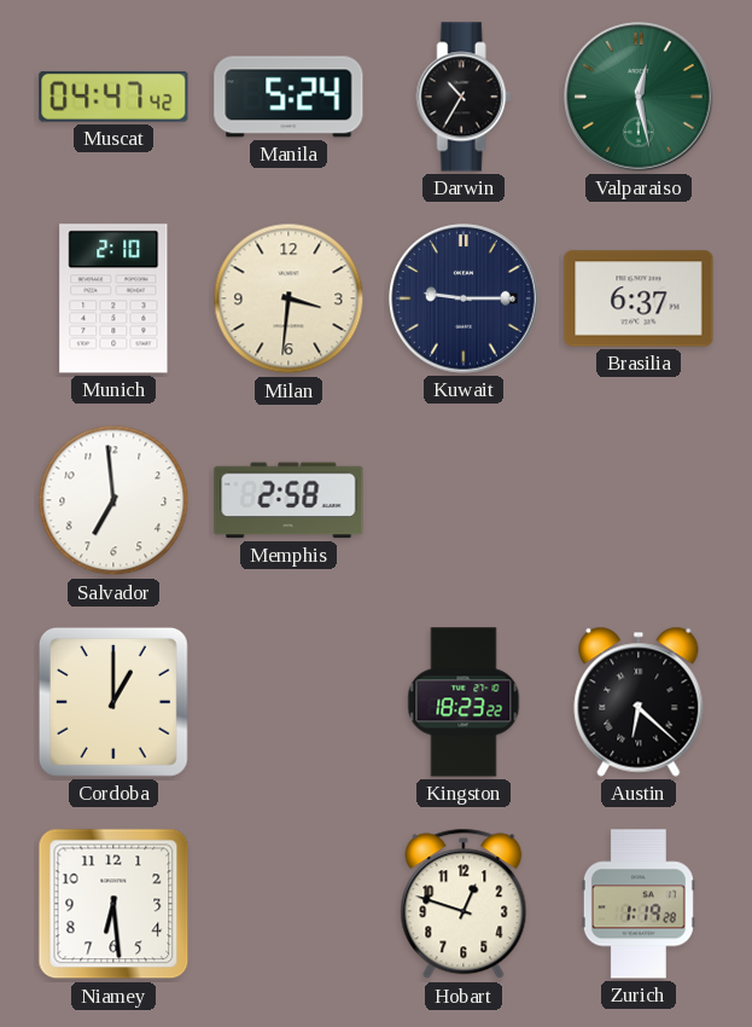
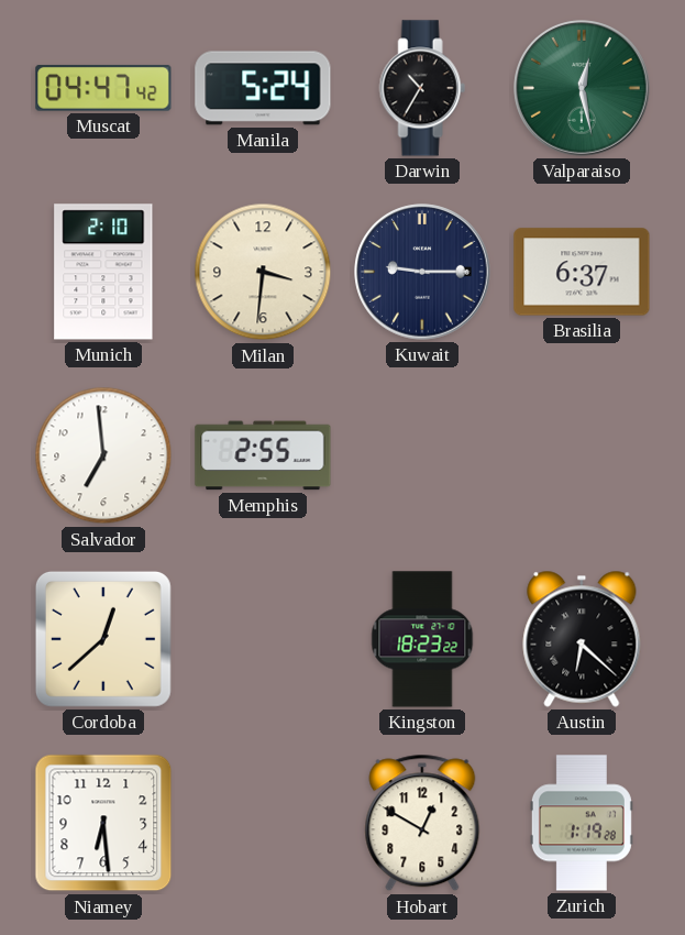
Memphis: 2:58 -> 2:55 (263, 455)
Cordoba: 1:00 -> 12:38 (103, 639)
Hobart: 12:48 -> 12:50 (422, 823)
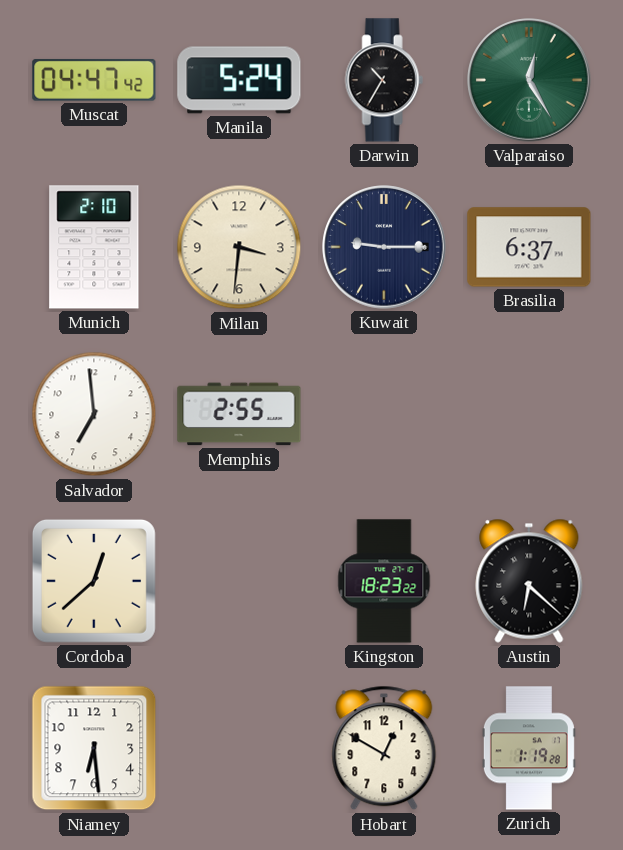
Valparaiso: 12:28 -> 12:25 (529, 80)
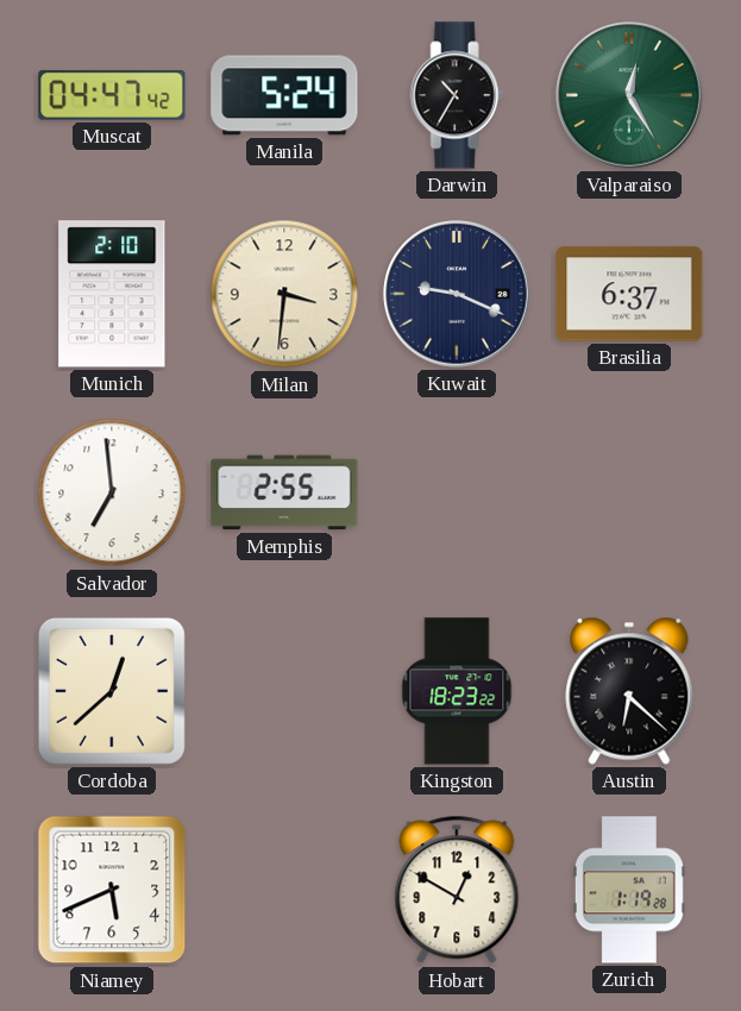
Kuwait: 9:15 -> 9:19 (457, 294)
Niamey: 6:29 -> 5:41 (112, 890)
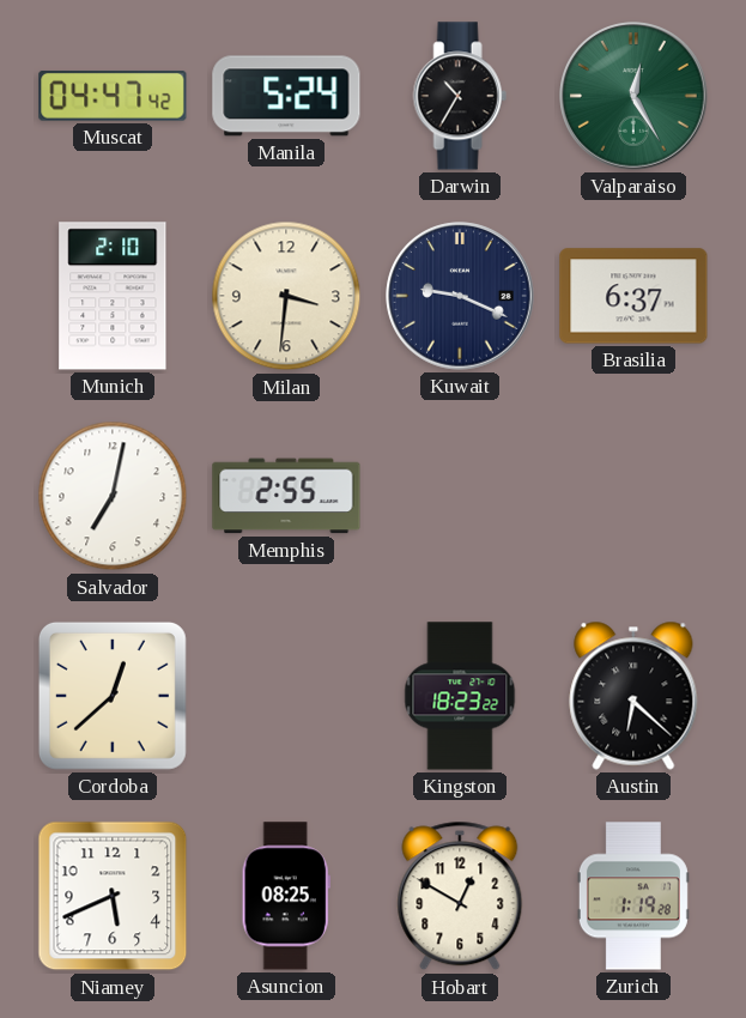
Salvador: 6:59 -> 7:02 (113, 496)
Asuncion: none -> 08:25 (286, 896)
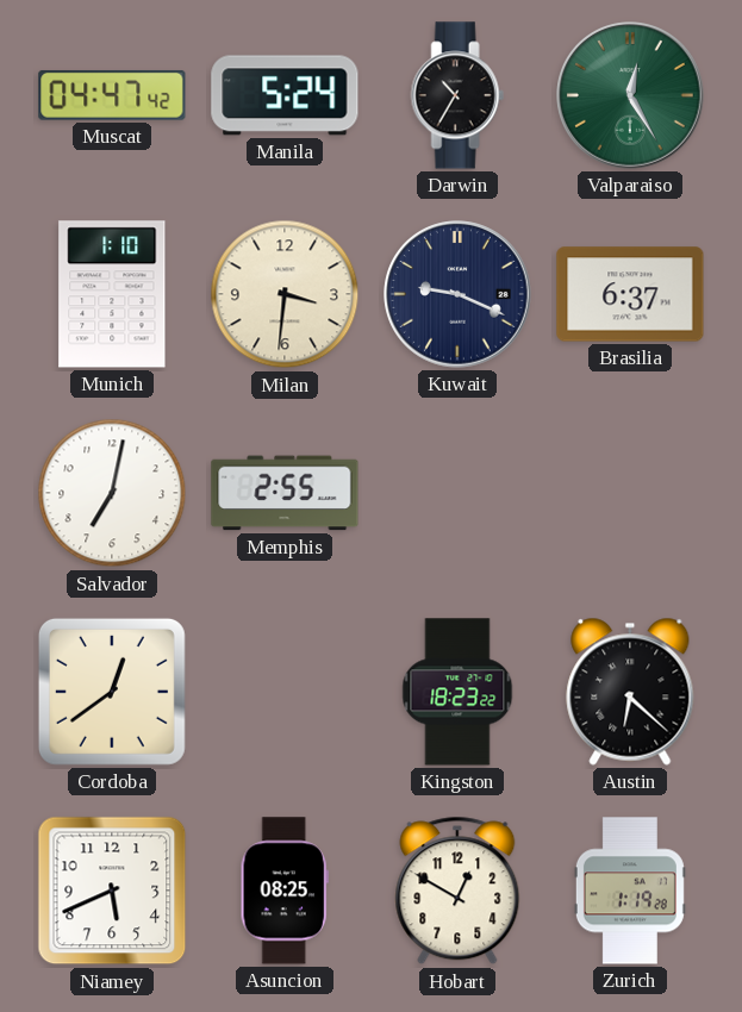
Munich: 2:10 -> 1:10 (112, 294)
Cordoba: 12:38 -> 12:39 (112, 692)
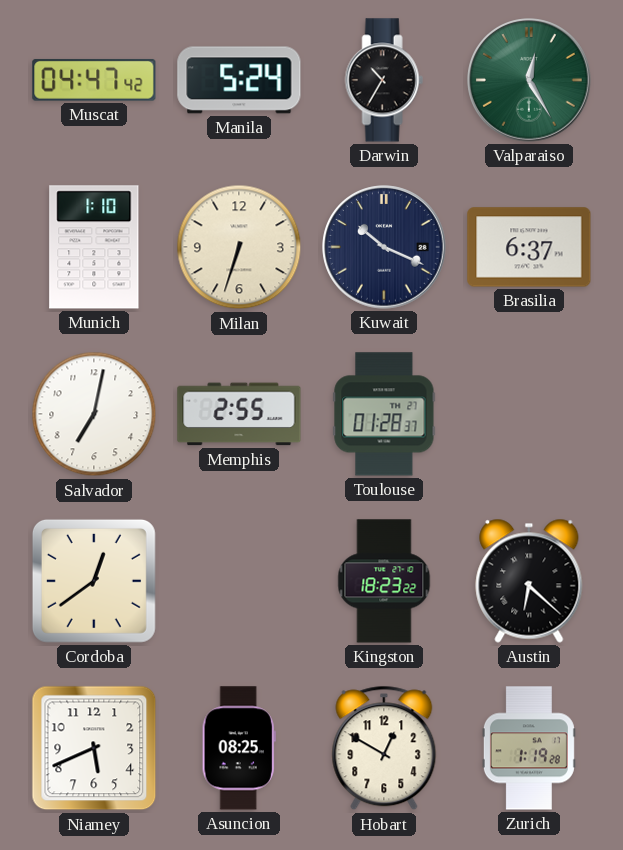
Milan: 3:31 -> 6:33 (239, 247)
Kuwait: 9:19 -> 10:19 (384, 247)
Toulouse: none -> 01:28 (384, 414)
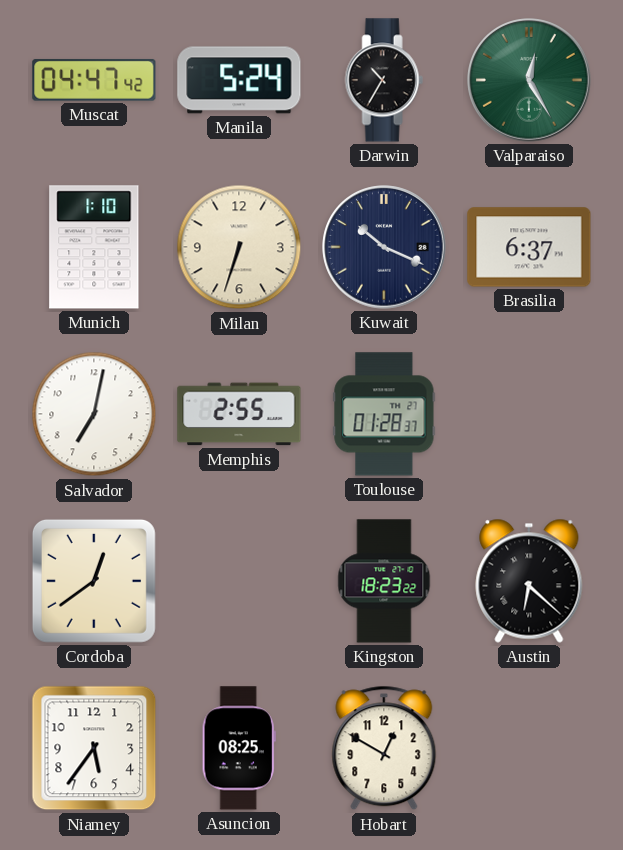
Niamey: 5:41 -> 5:36 (94, 748)
Zurich: 1:19 -> none (529, 748)
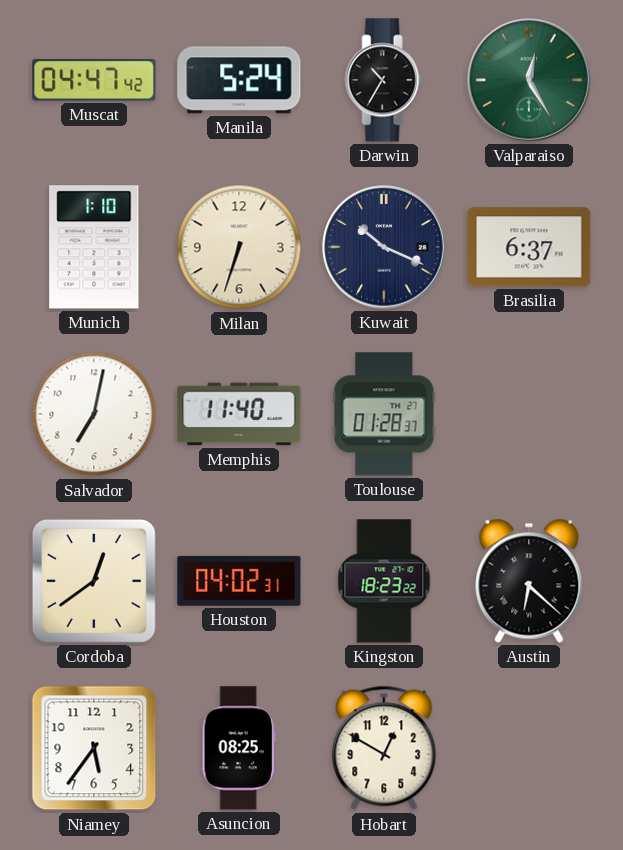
Memphis: 2:55 -> 11:40 (239, 414)
Houston: none -> 04:02 (239, 581)
